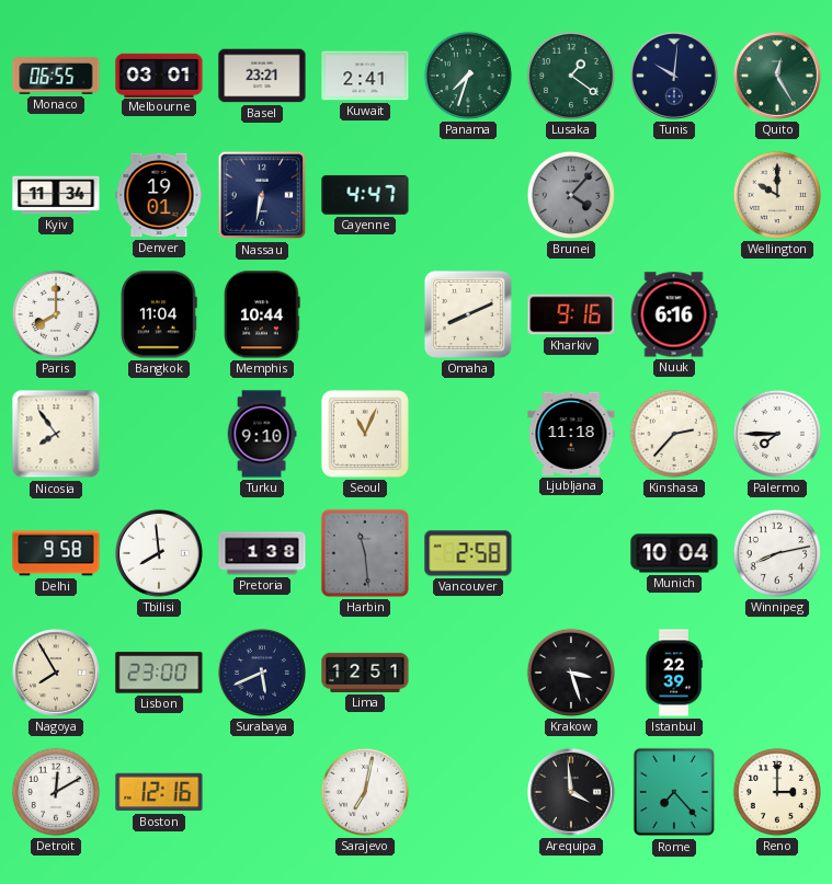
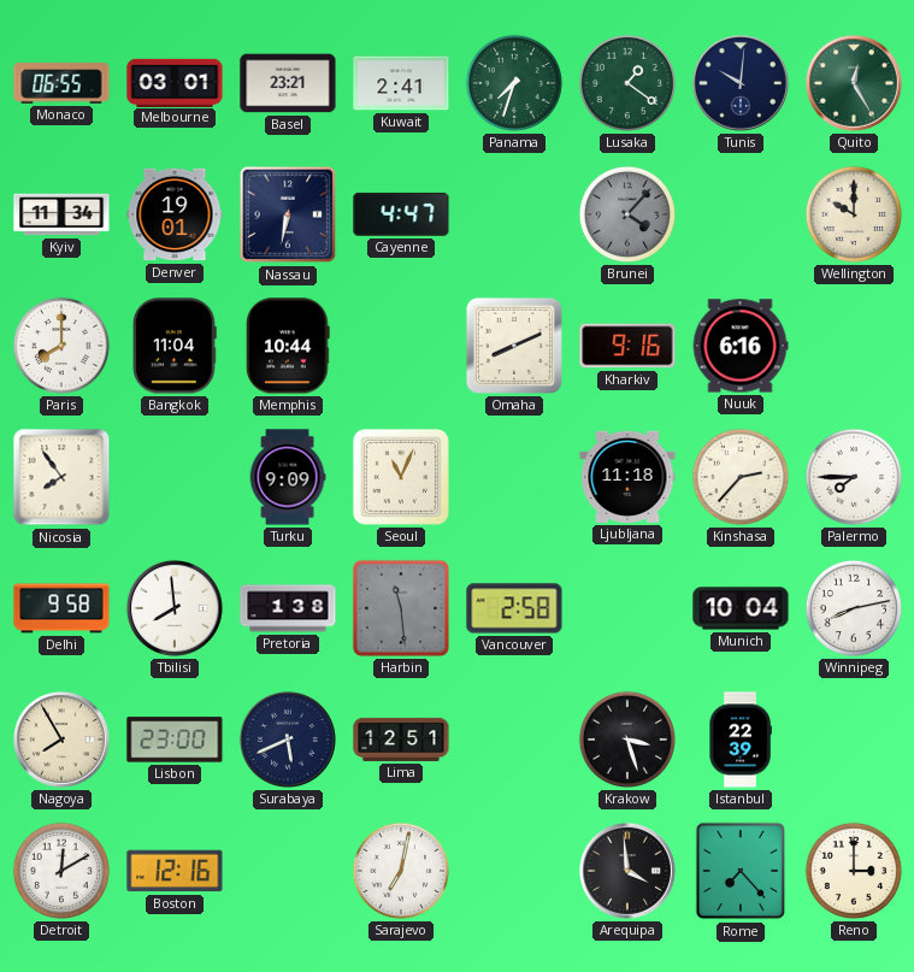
Turku: 9:10 -> 9:09 (288, 477)
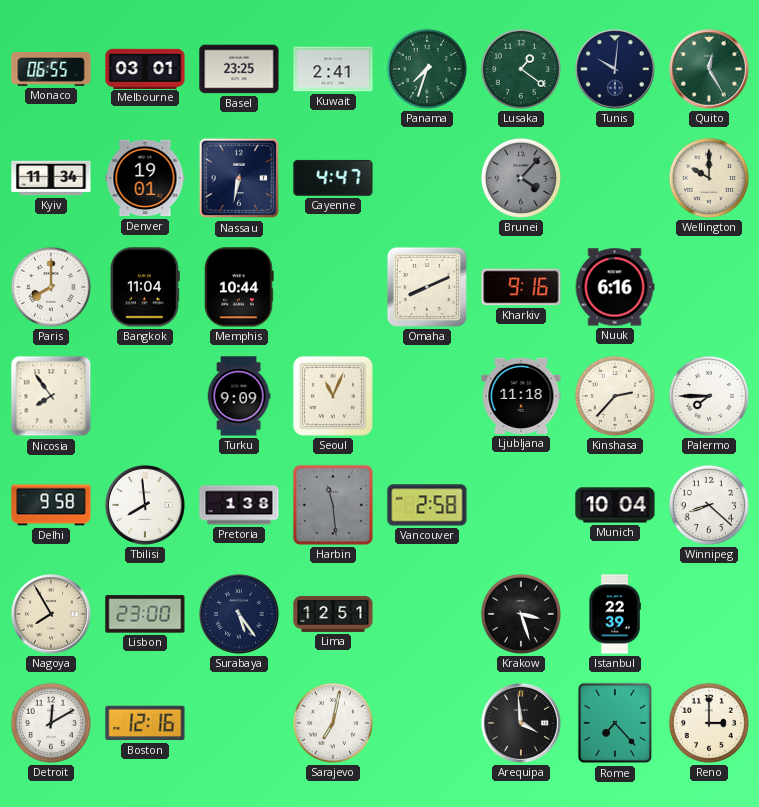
Basel: 23:21 -> 23:25 (239, 69)
Winnipeg: 8:13 -> 8:22 (709, 505)
Surabaya: 5:41 -> 5:24 (239, 614)
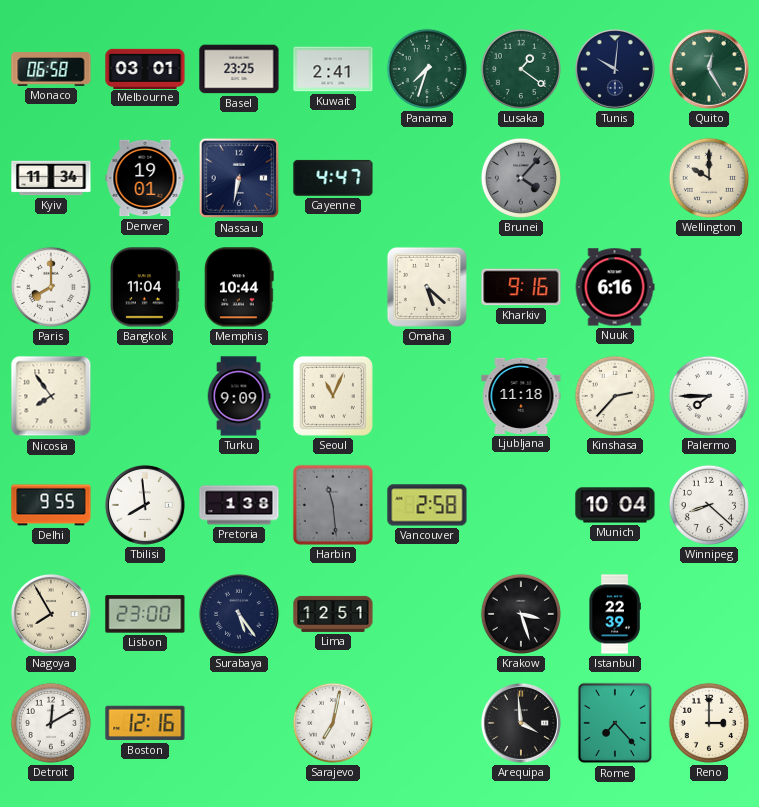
Monaco: 06:55 -> 06:58 (51, 69)
Omaha: 8:11 -> 5:22 (427, 287)
Delhi: 9:58 -> 9:55 (51, 505)
